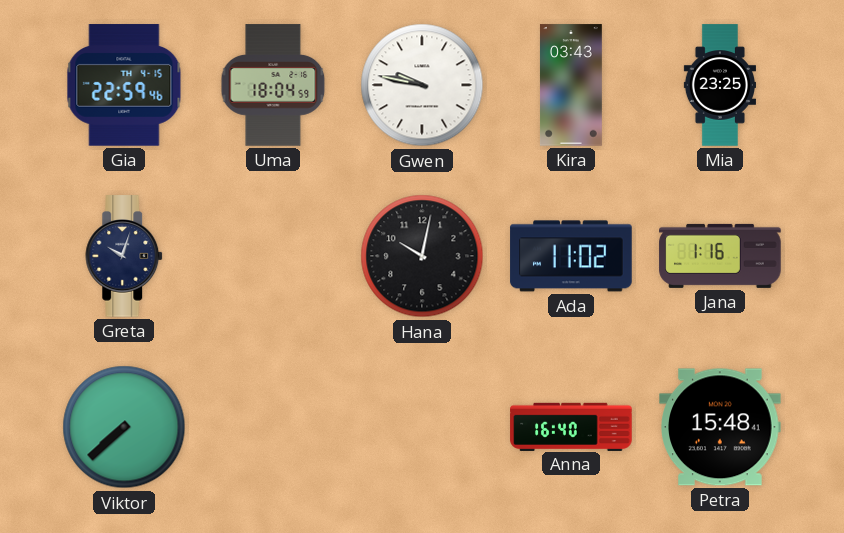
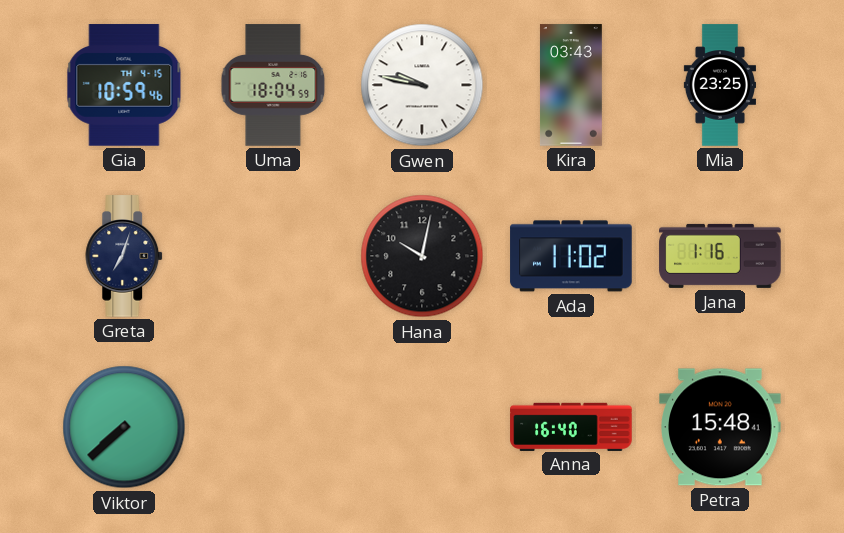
Gia: 22:59 -> 10:59 (124, 85)
Greta: 10:03 -> 7:03 (125, 256)
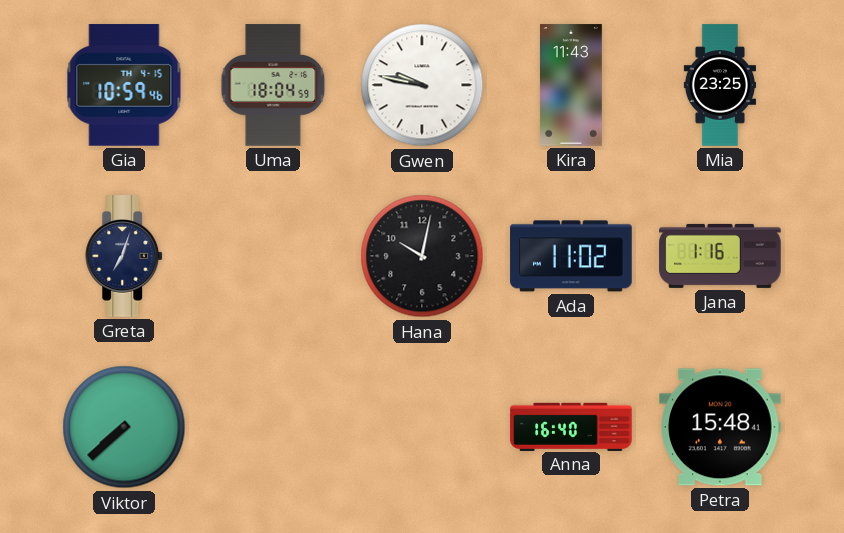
Kira: 03:43 -> 11:43 (571, 85)
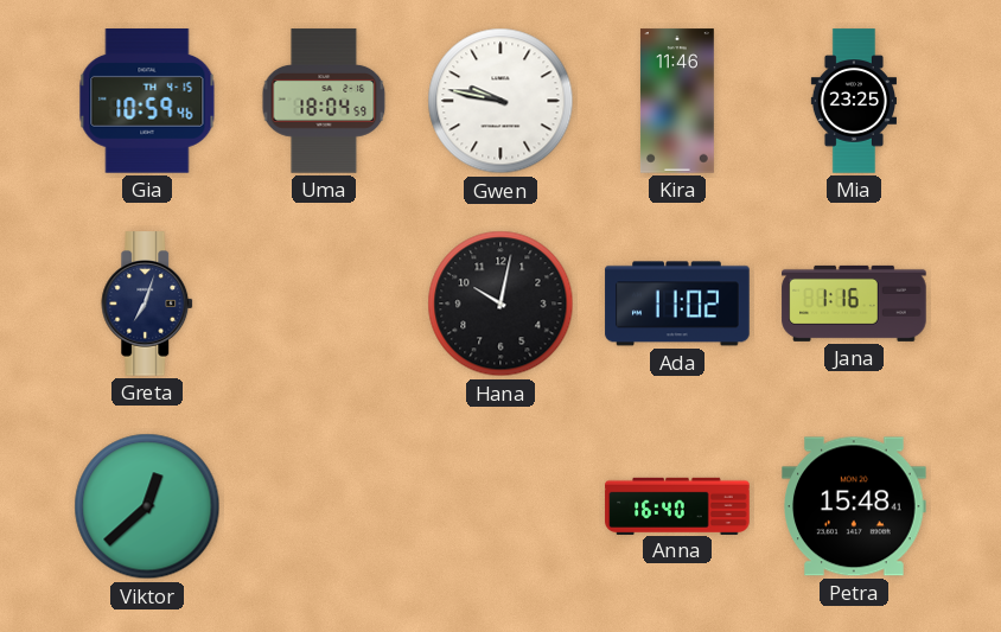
Kira: 11:43 -> 11:46 (677, 101)
Viktor: 7:38 -> 12:38 (147, 506)
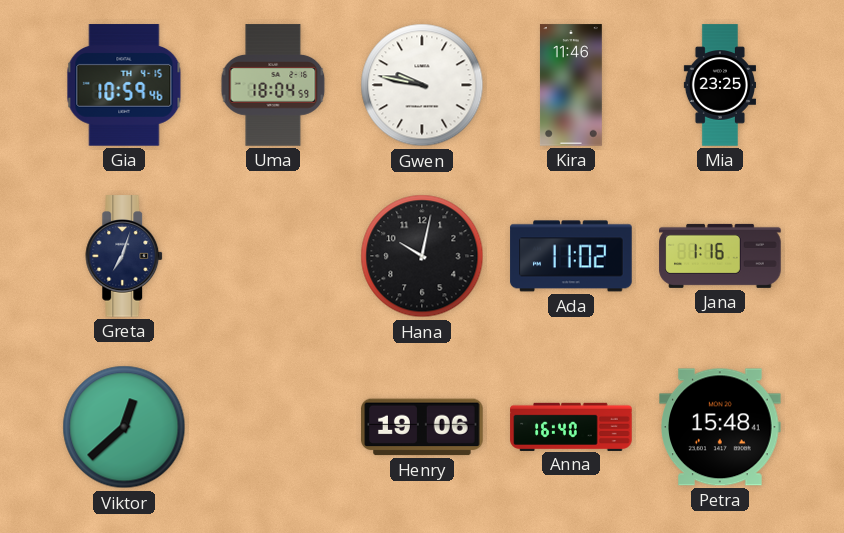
Henry: none -> 19:06 (422, 427)
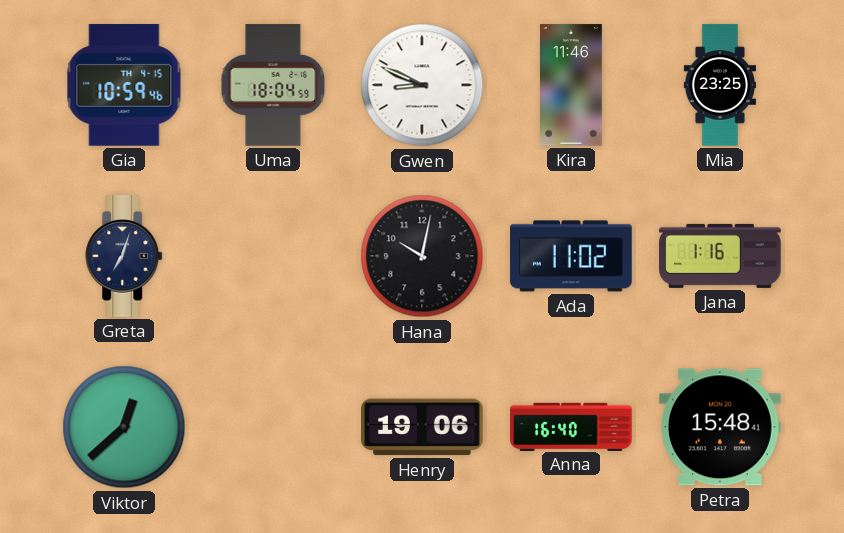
Gwen: 9:47 -> 8:49 (422, 85)
